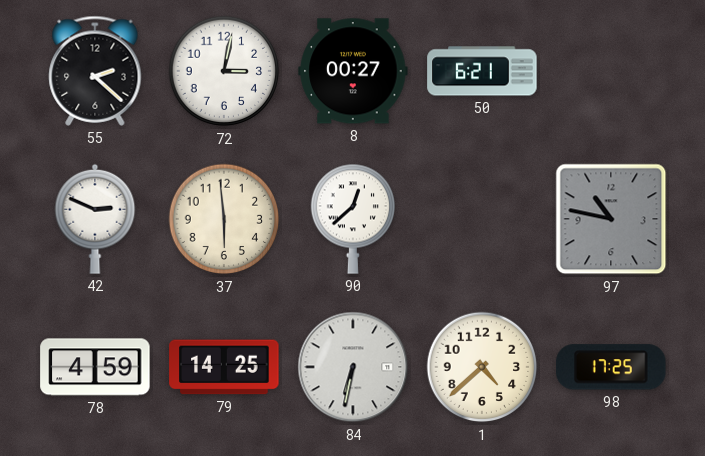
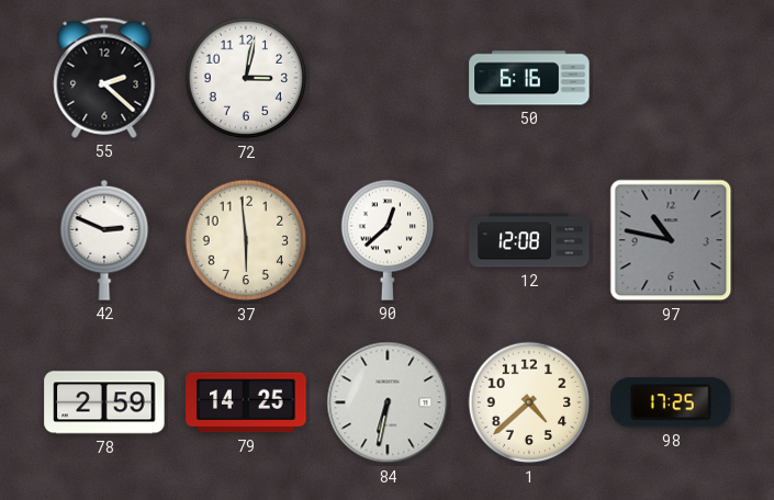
8: 00:27 -> none (353, 71)
50: 6:21 -> 6:16 (529, 78)
12: none -> 12:08 (529, 240)
78: 4:59 -> 2:59 (104, 402)
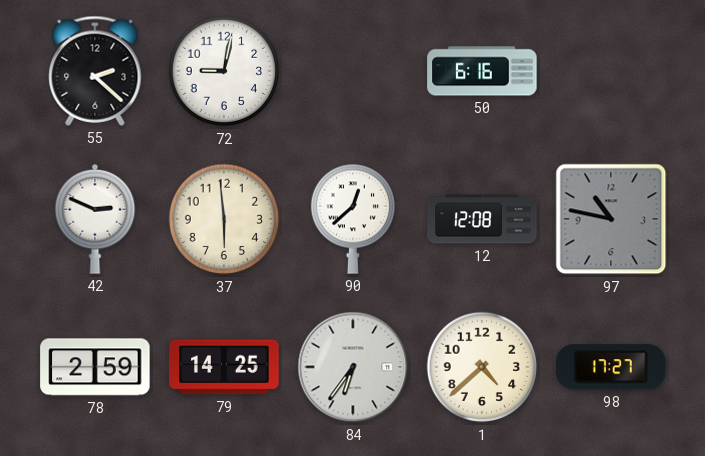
72: 3:02 -> 9:02 (224, 71)
84: 6:32 -> 6:36 (353, 367)
98: 17:25 -> 17:27 (611, 367)
